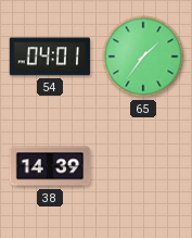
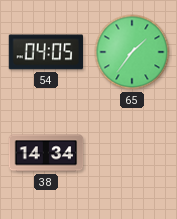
54: 04:01 -> 04:05 (46, 52)
38: 14:39 -> 14:34 (46, 153)
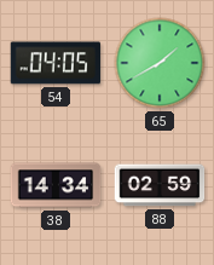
65: 1:36 -> 1:40 (160, 63)
88: none -> 02:59 (160, 185)
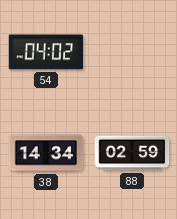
54: 04:05 -> 04:02 (46, 52)
65: 1:40 -> none (160, 63)
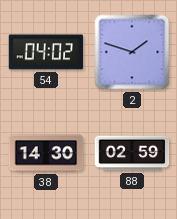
2: none -> 1:48 (132, 52)
38: 14:34 -> 14:30 (46, 153)
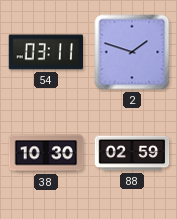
54: 04:02 -> 03:11 (46, 52)
38: 14:30 -> 10:30 (46, 153)
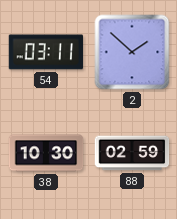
2: 1:48 -> 1:52 (132, 52)
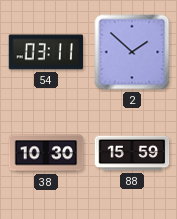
88: 02:59 -> 15:59 (132, 153)
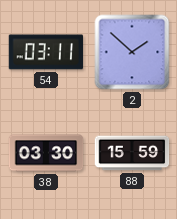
38: 10:30 -> 03:30 (46, 153)
